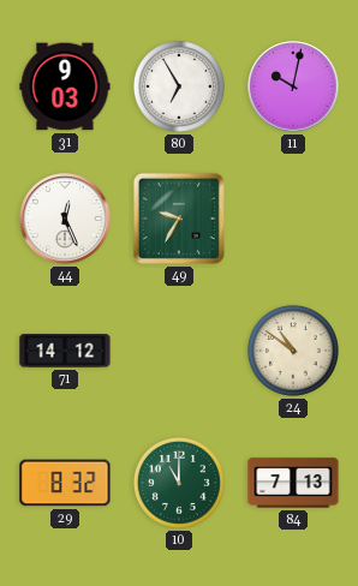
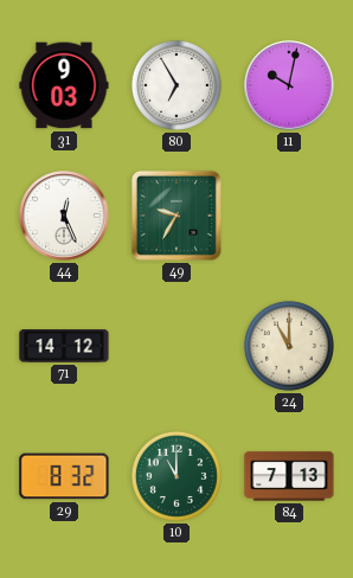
24: 10:51 -> 11:00 (289, 346)
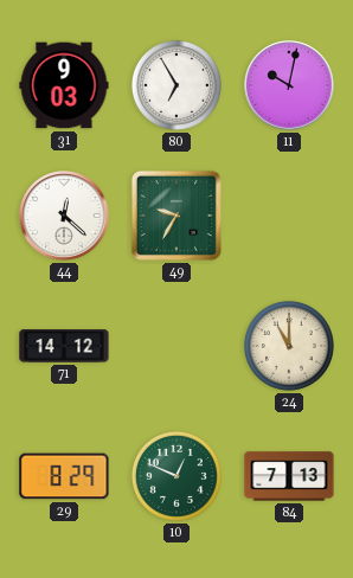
44: 12:26 -> 12:22 (64, 216)
29: 8:32 -> 8:29 (64, 476)
10: 11:00 -> 12:49 (176, 476)
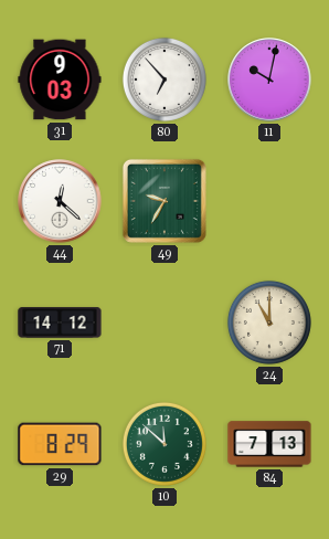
80: 6:55 -> 6:53 (164, 80)
10: 12:49 -> 11:52 (164, 444)
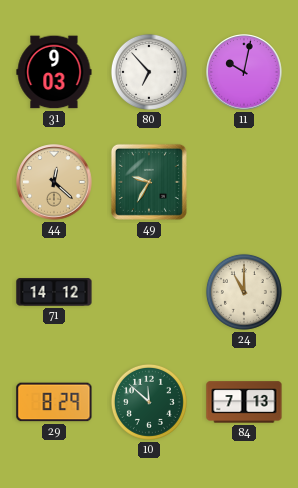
44 dial: white -> champagne (54, 182)
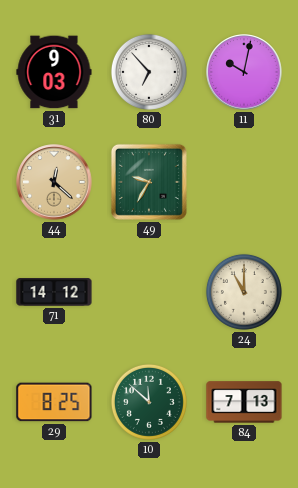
29: 8:29 -> 8:25 (54, 402)
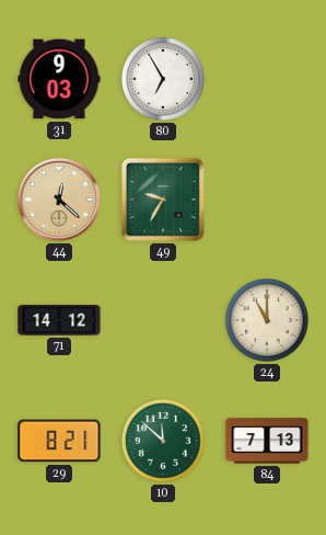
80: 6:53 -> 6:55 (163, 79)
11: 10:02 -> none (244, 72)
29: 8:25 -> 8:21 (59, 441)
